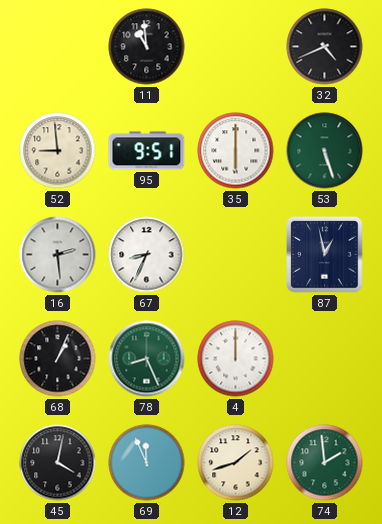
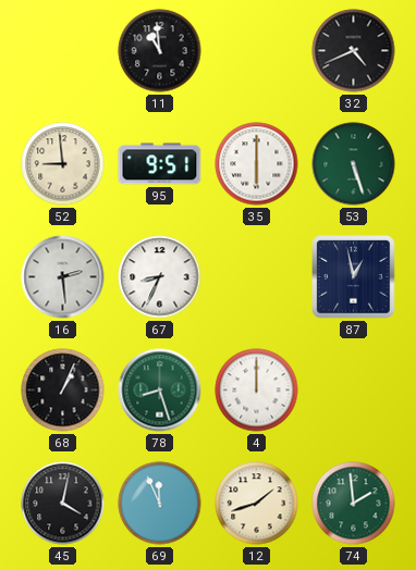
78: 8:26 -> 8:27 (160, 391)
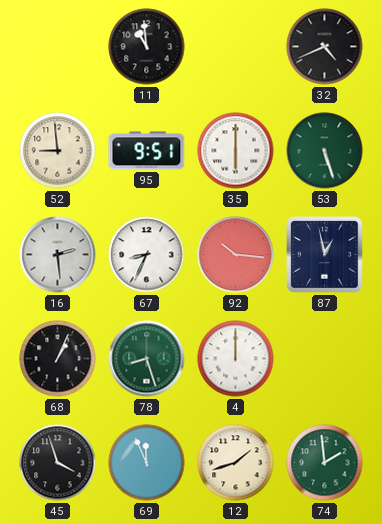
92: none -> 10:16 (236, 255)
45: 4:02 -> 3:57 (58, 463)
